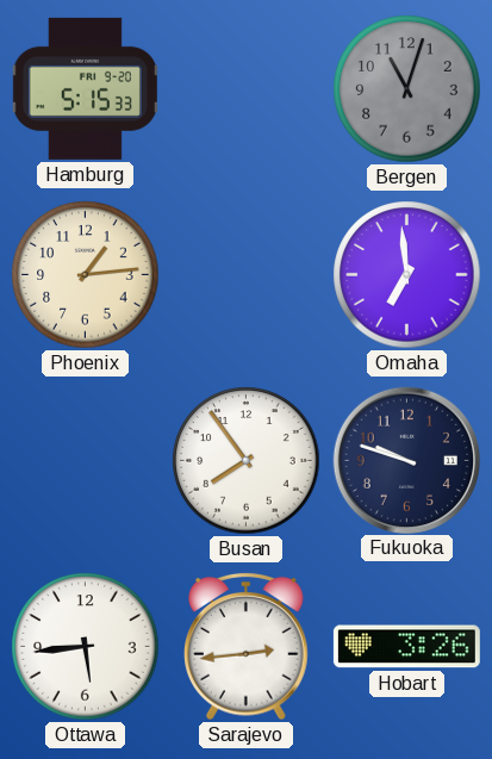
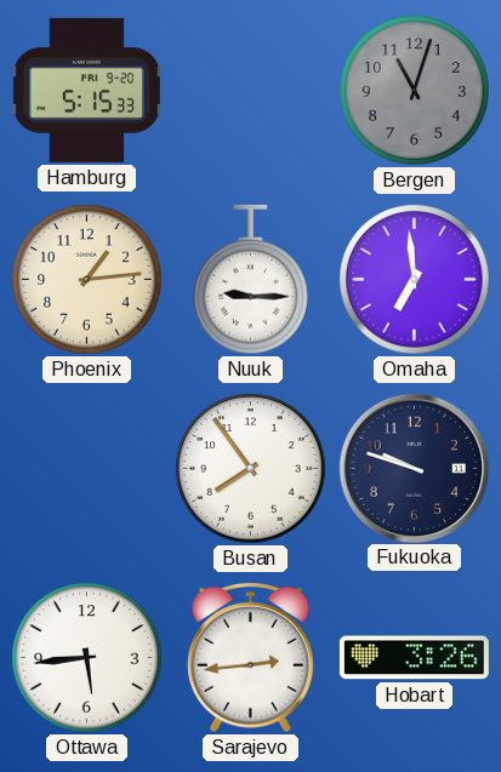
Nuuk: none -> 9:15 (251, 280)
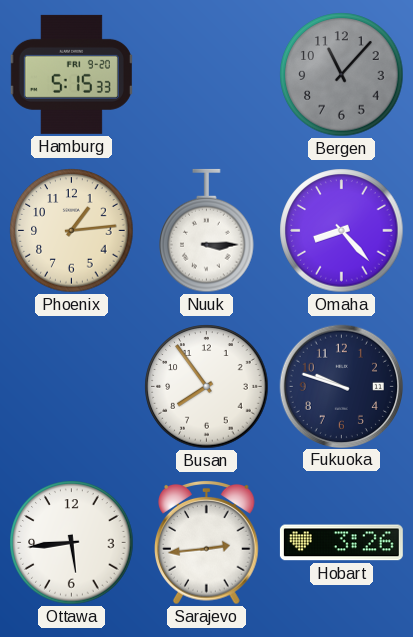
Bergen: 11:03 -> 11:07 (342, 75)
Nuuk: 9:15 -> 3:15 (207, 231)
Omaha: 6:59 -> 8:23 (342, 231)
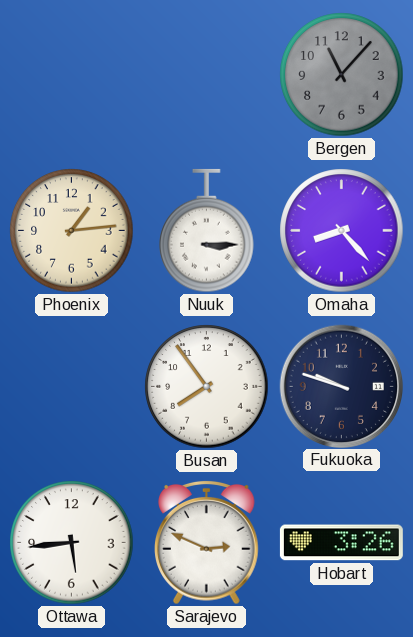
Hamburg: 5:15 -> none (71, 74)
Sarajevo: 2:44 -> 2:49 (207, 542)
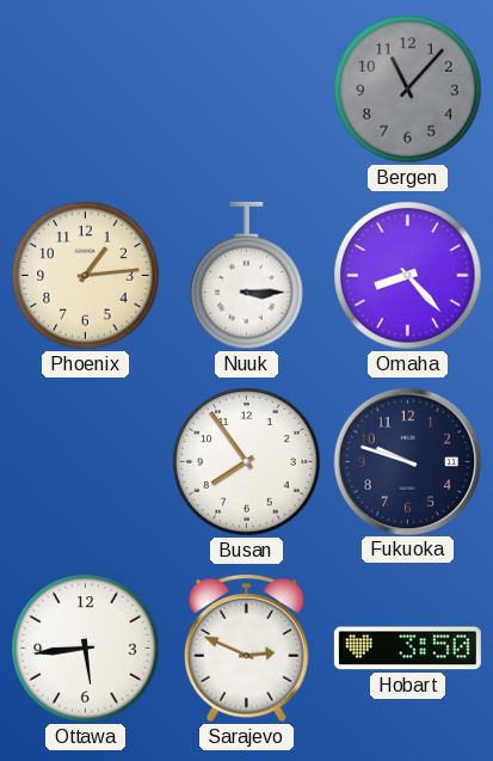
Hobart: 3:26 -> 3:50 (407, 649)
